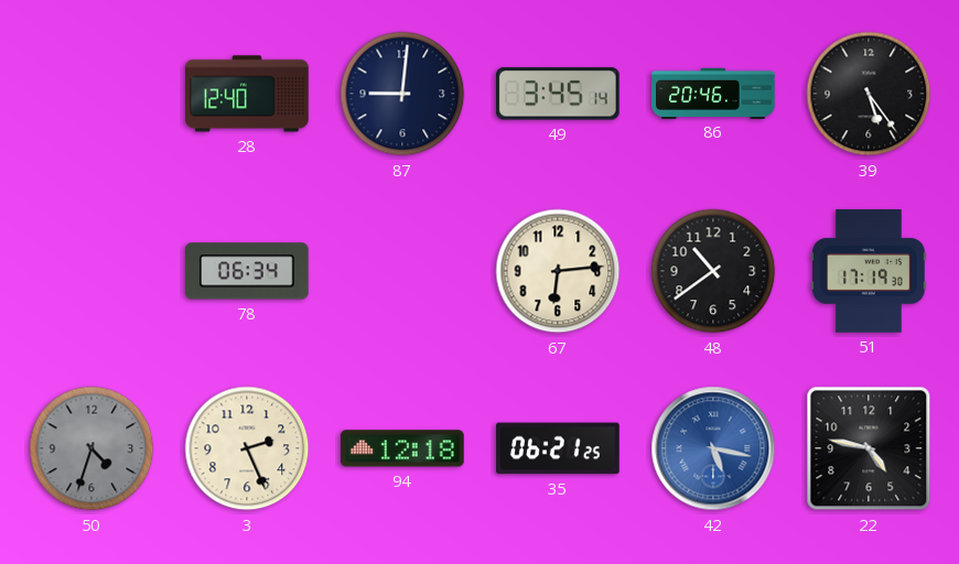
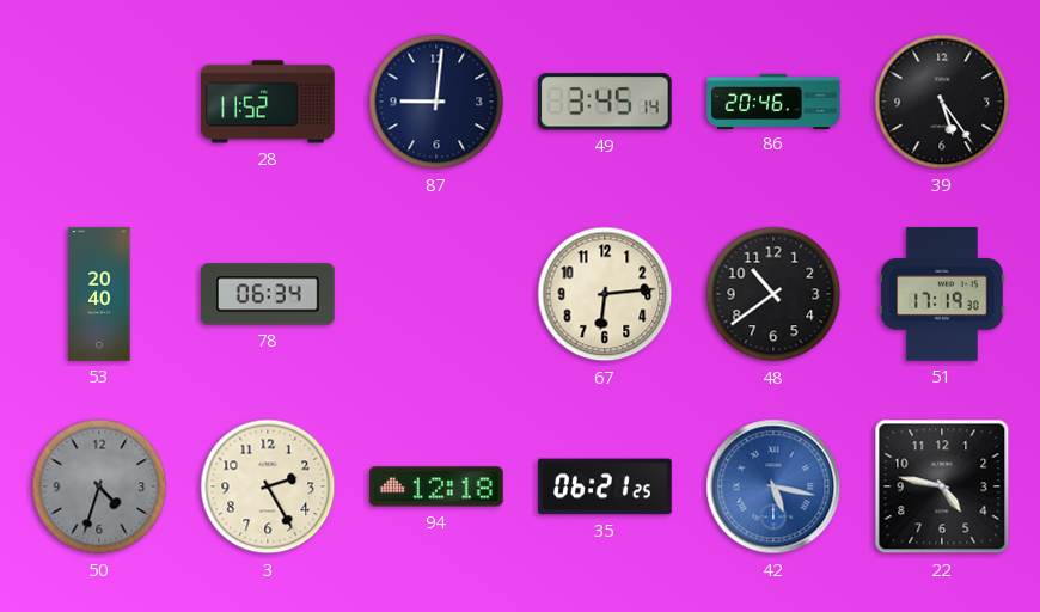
28: 12:40 -> 11:52 (268, 102)
53: none -> 20:40 (99, 294)
3: 2:26 -> 2:25 (268, 486)
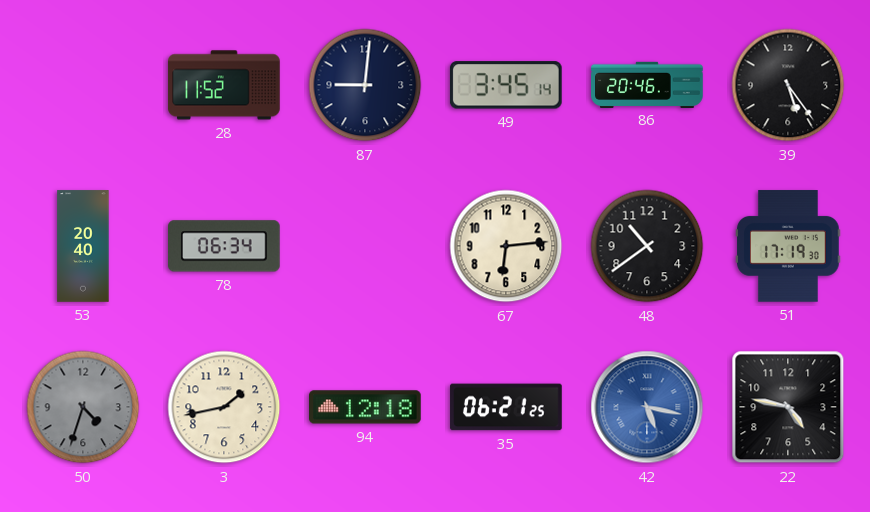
3: 2:25 -> 1:43 (224, 407)
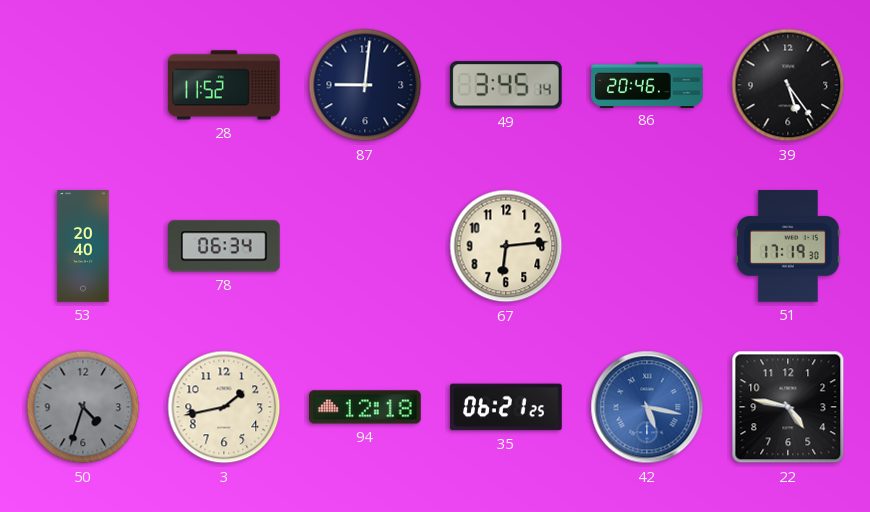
48: 10:39 -> none (647, 246)
